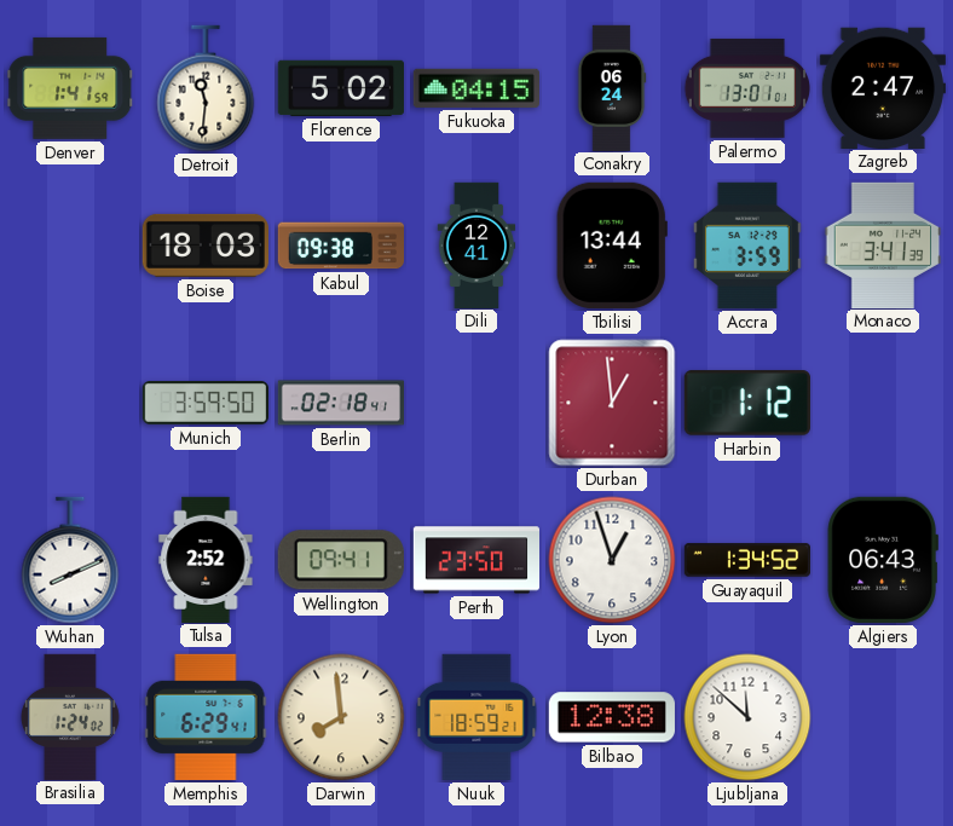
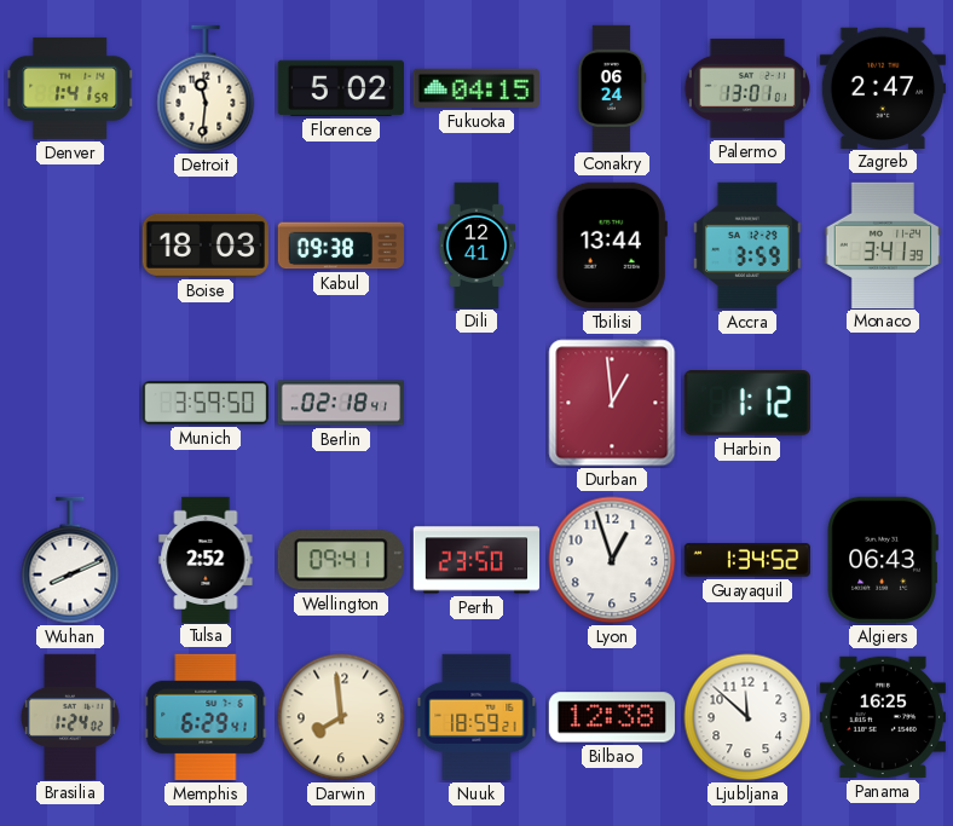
Panama: none -> 16:25 (883, 717)
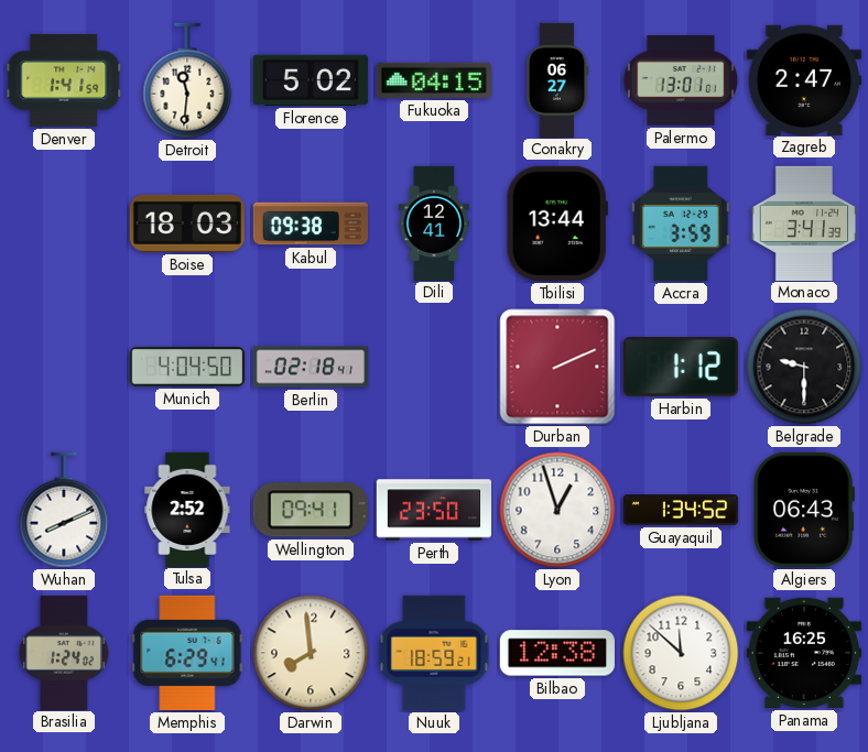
Conakry: 06:24 -> 06:27 (557, 79)
Munich: 3:59 -> 4:04 (186, 368)
Durban: 12:59 -> 2:11 (557, 367)
Belgrade: none -> 9:30 (804, 367)
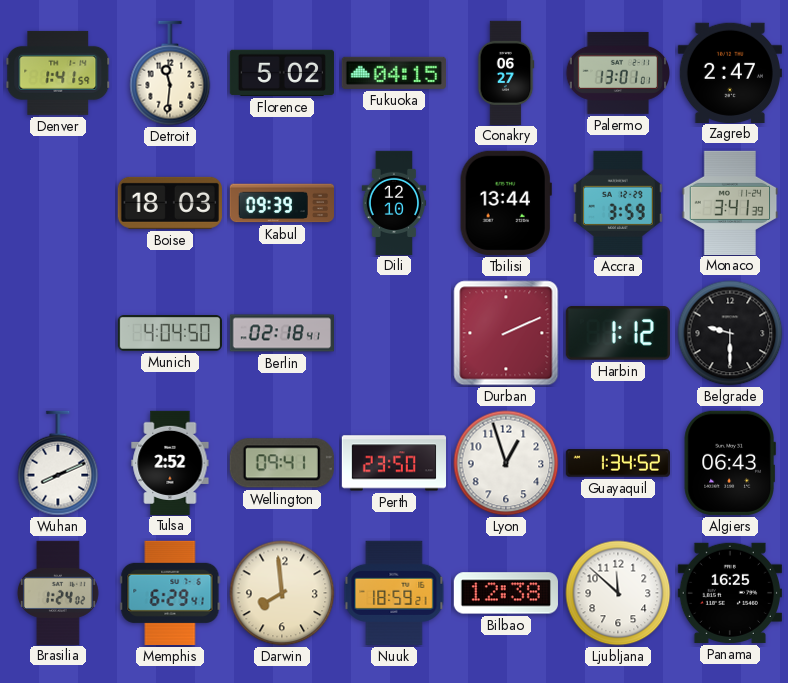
Kabul: 09:38 -> 09:39 (281, 203)
Dili: 12:41 -> 12:10 (394, 202)
